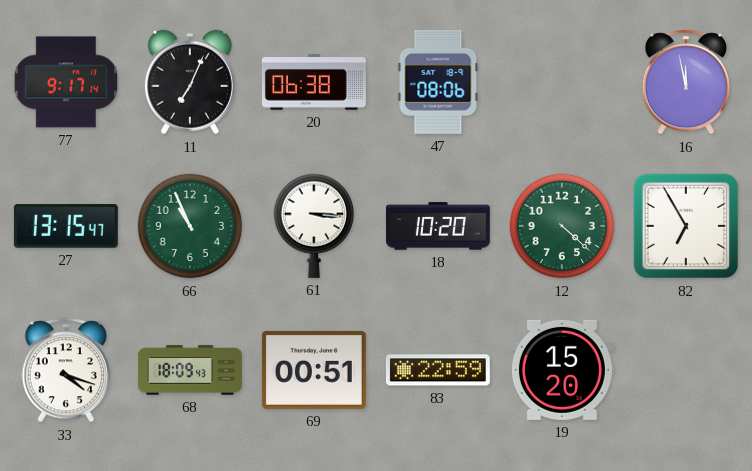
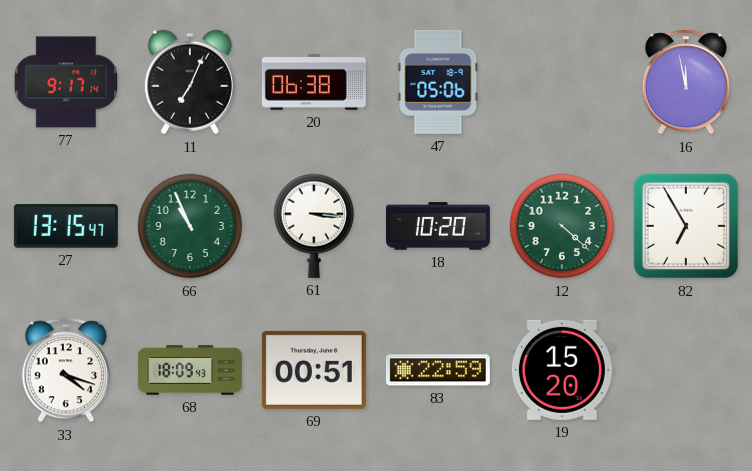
47: 08:06 -> 05:06 (438, 82)
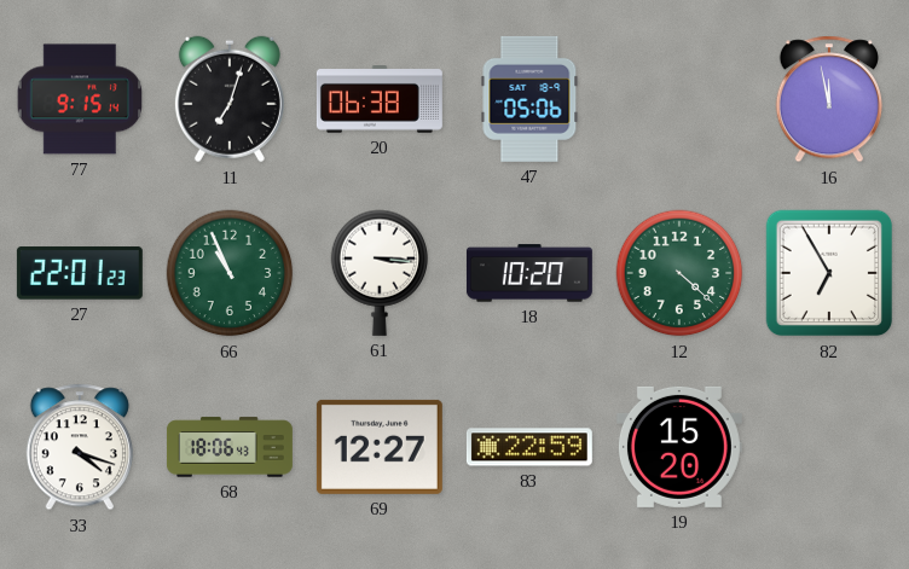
77: 9:17 -> 9:15 (79, 99)
11: 7:04 -> 7:03 (230, 99)
27: 13:15 -> 22:01 (80, 273)
68: 18:09 -> 18:06 (230, 447)
69: 00:51 -> 12:27 (380, 447)
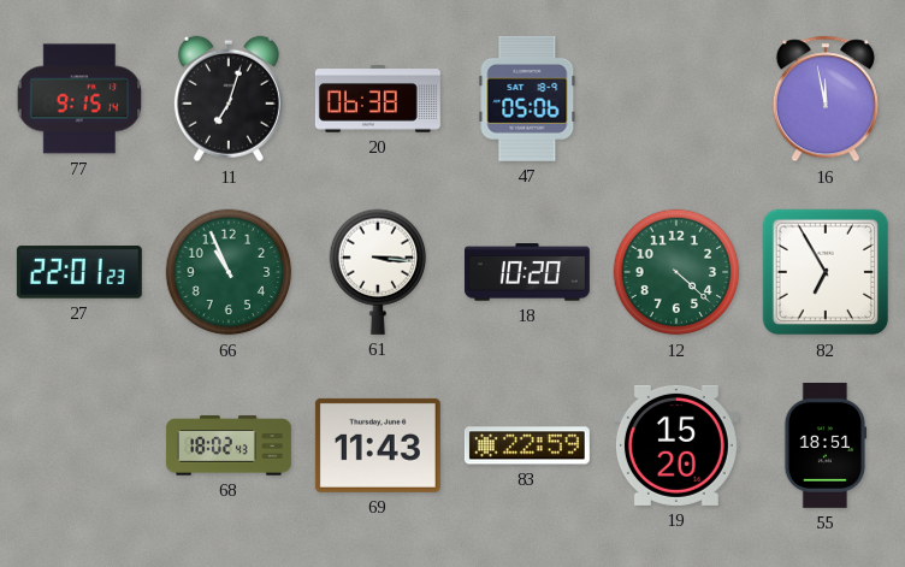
33: 4:18 -> none (80, 447)
68: 18:06 -> 18:02 (229, 445)
69: 12:27 -> 11:43 (378, 445)
55: none -> 18:51 (826, 445)
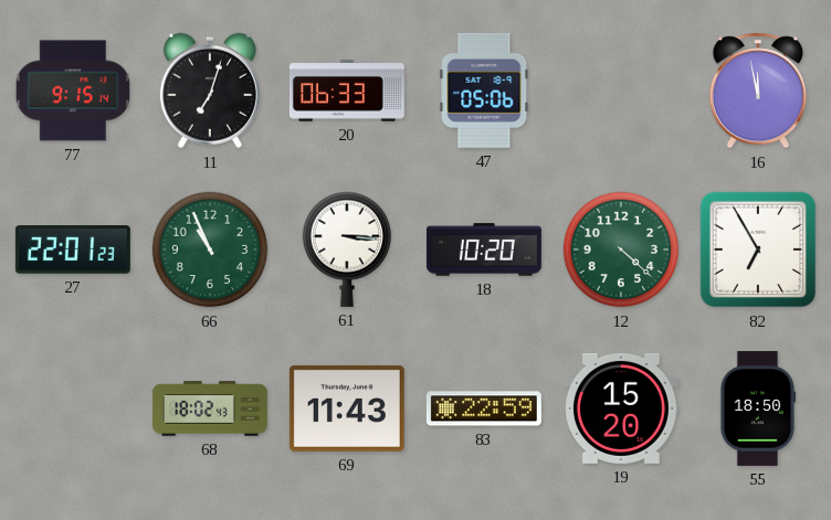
20: 06:38 -> 06:33 (347, 92)
55: 18:51 -> 18:50 (758, 408)
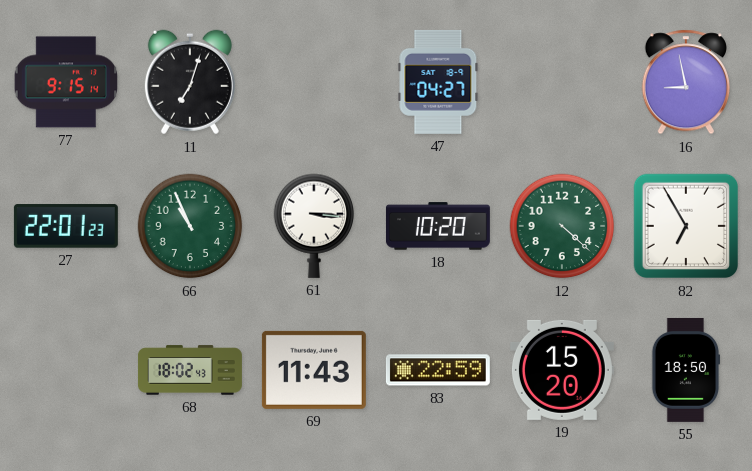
20: 06:33 -> none (347, 92)
47: 05:06 -> 04:27 (438, 82)
16: 11:58 -> 8:58 (686, 82)
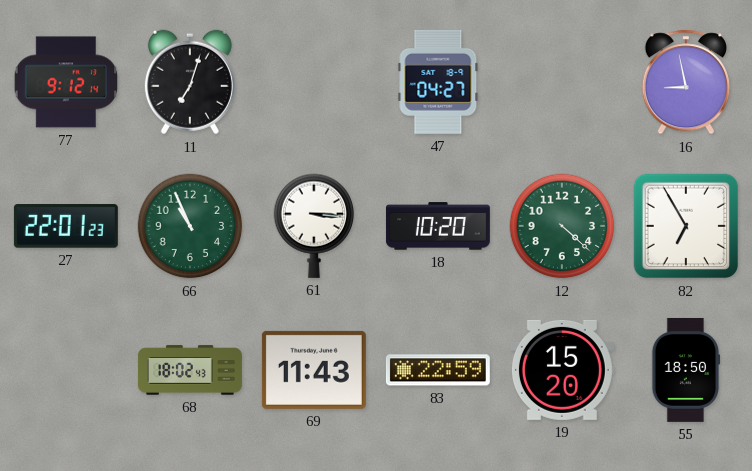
77: 9:15 -> 9:12 (65, 82)
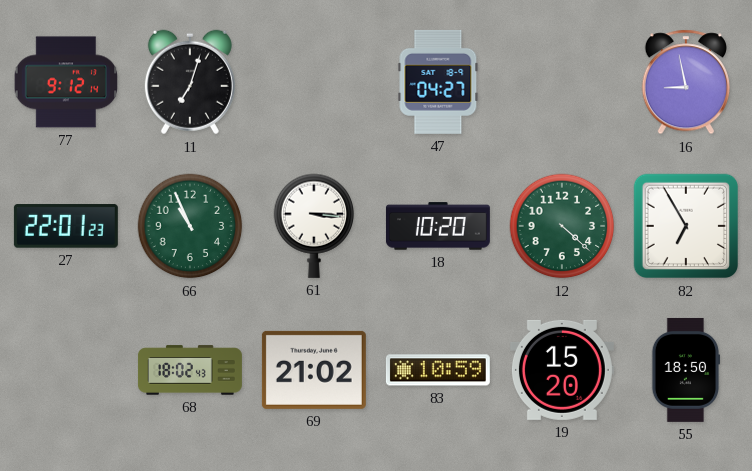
69: 11:43 -> 21:02 (314, 370)
83: 22:59 -> 10:59 (438, 370)
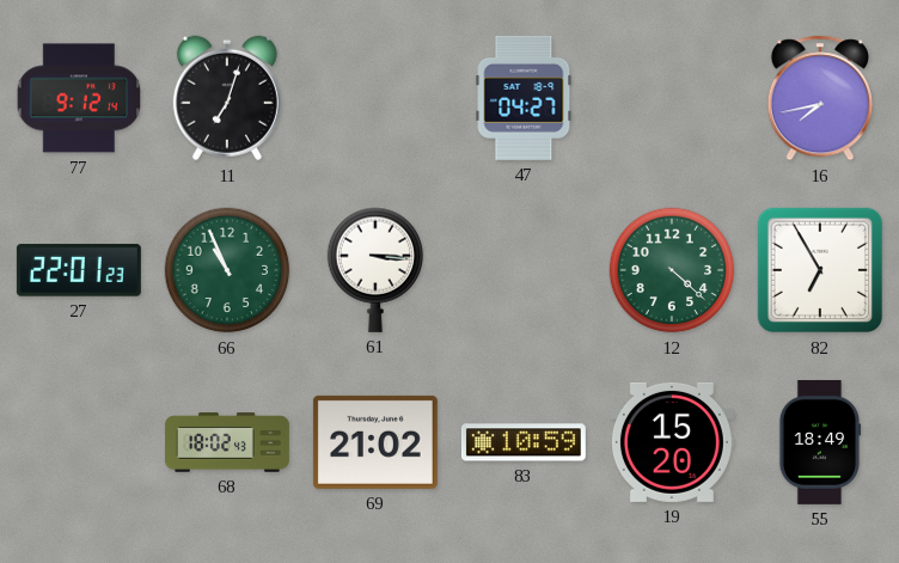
16: 8:58 -> 7:43 (820, 98)
18: 10:20 -> none (438, 226)
55: 18:50 -> 18:49 (820, 442)
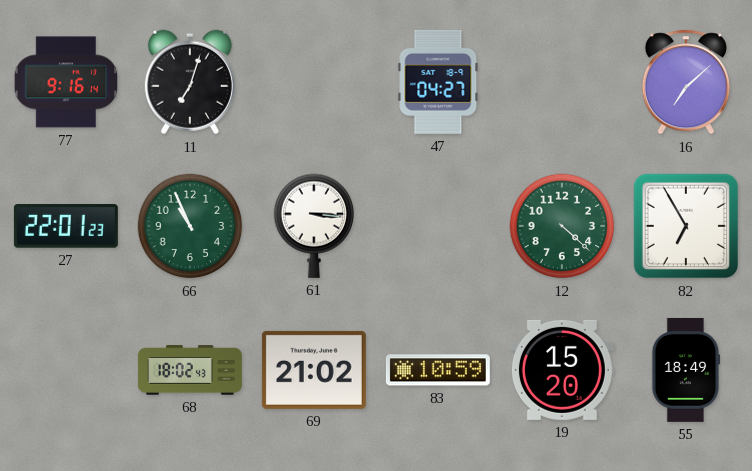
77: 9:12 -> 9:16 (65, 82)
16: 7:43 -> 7:08 (686, 82)
